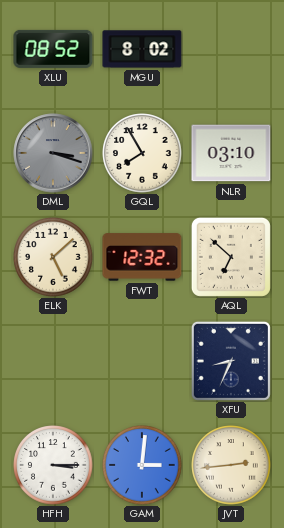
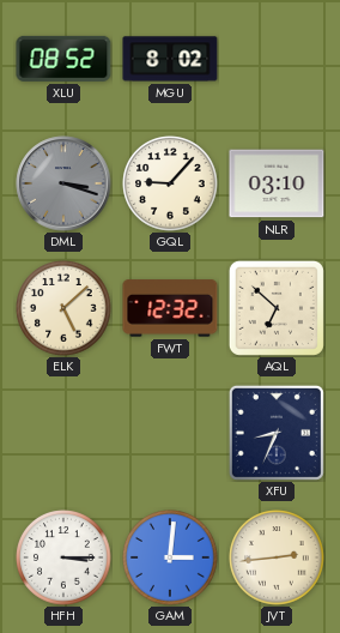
GQL: 7:55 -> 9:07 (170, 183)
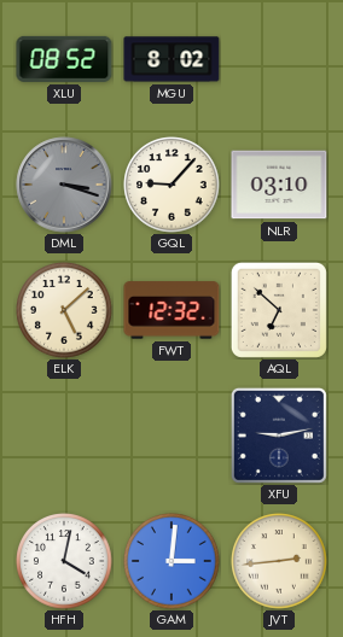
XFU: 8:34 -> 9:13 (279, 436)
HFH: 3:15 -> 4:02 (64, 561)
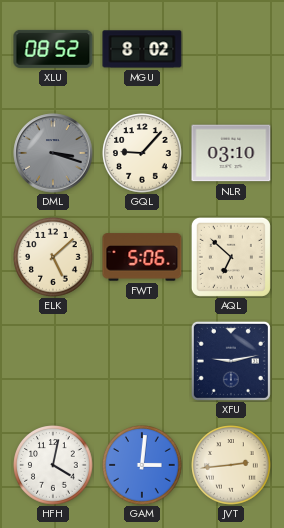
FWT: 12:32 -> 5:06 (142, 257)
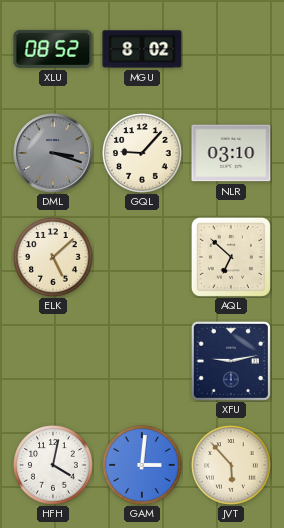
FWT: 5:06 -> none (142, 257)
JVT: 2:44 -> 5:53 (231, 465)
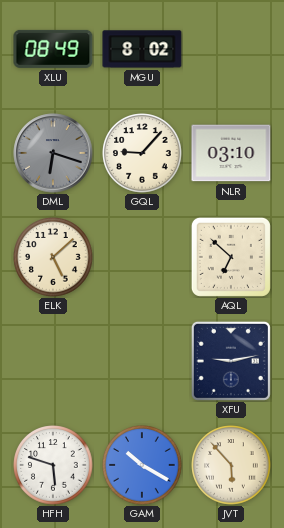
XLU: 08:52 -> 08:49 (53, 49)
DML: 3:18 -> 6:18 (53, 153)
HFH: 4:02 -> 5:48 (53, 465)
GAM: 3:01 -> 10:20 (142, 465)
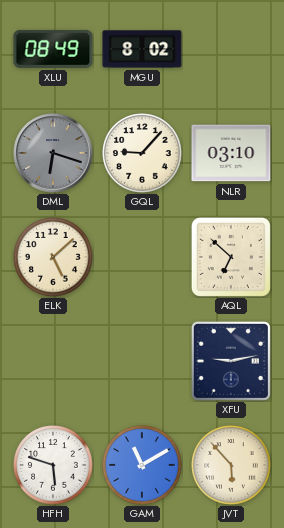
GAM: 10:20 -> 11:10 (142, 465)
